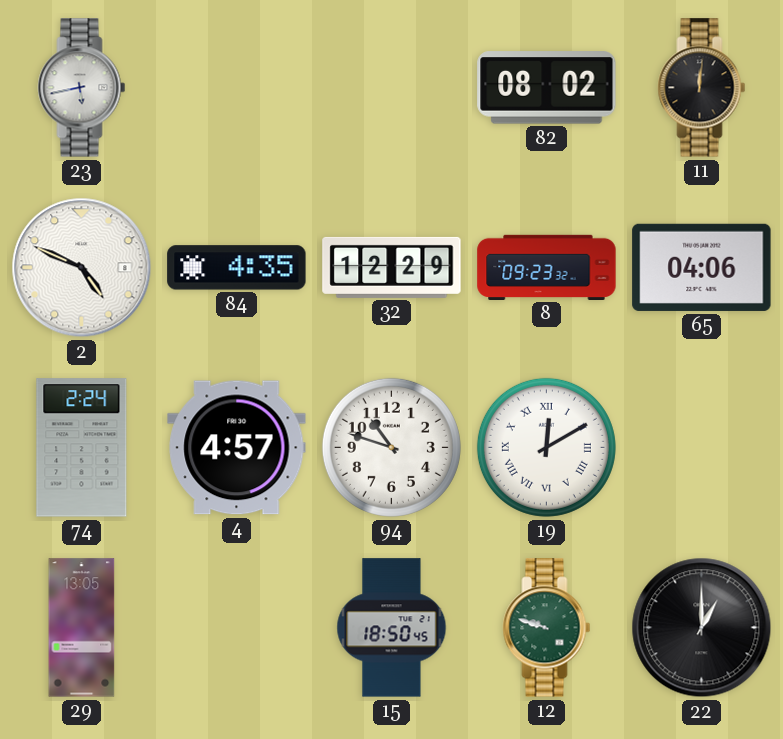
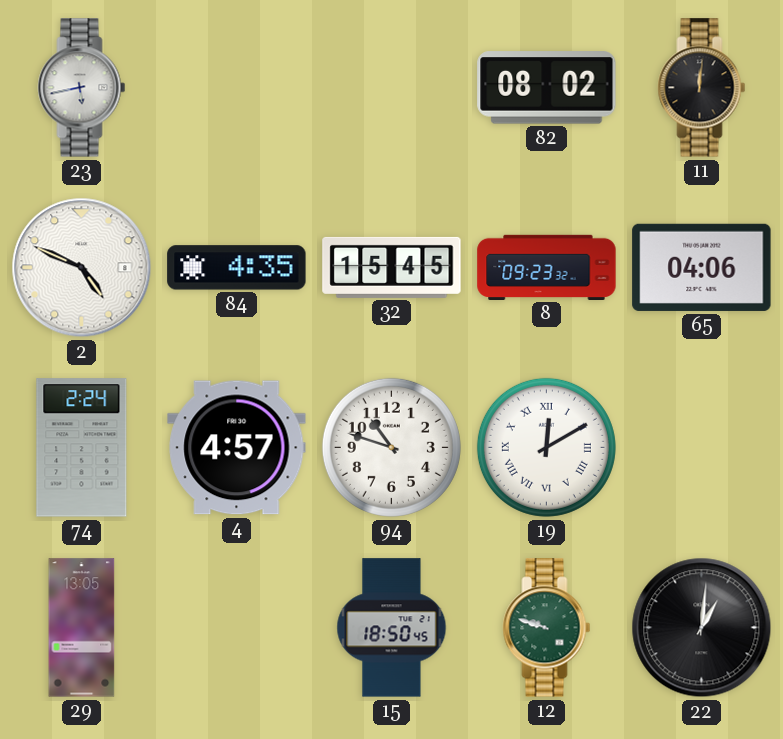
32: 12:29 -> 15:45 (392, 267)
22: 1:00 -> 1:01 (702, 628)
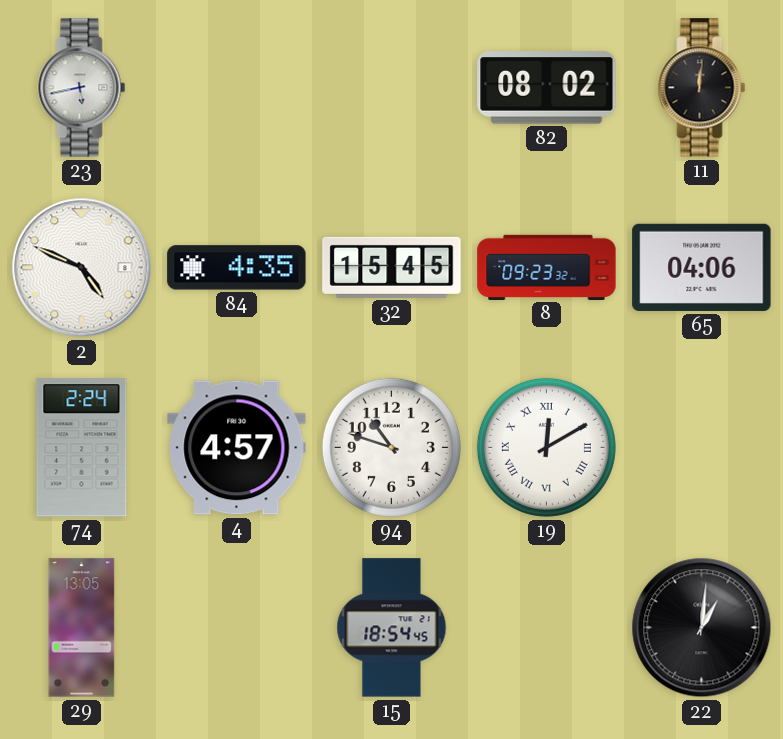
15: 18:50 -> 18:54 (392, 628)
12: 9:48 -> none (547, 628)
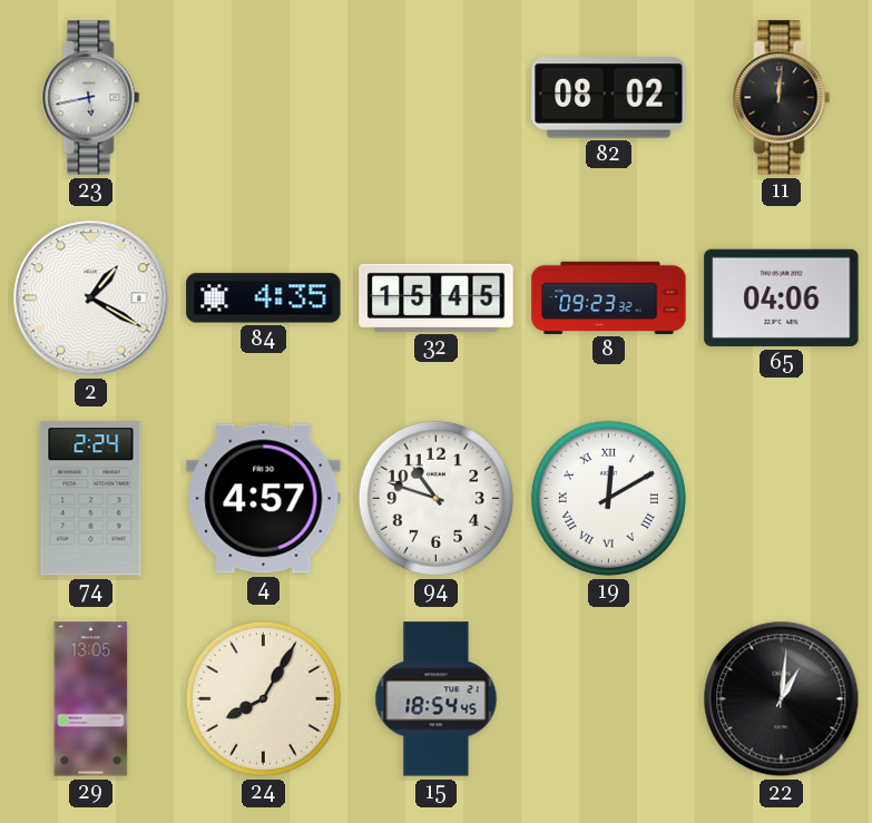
2: 4:49 -> 1:20 (91, 298)
24: none -> 8:05 (263, 698)
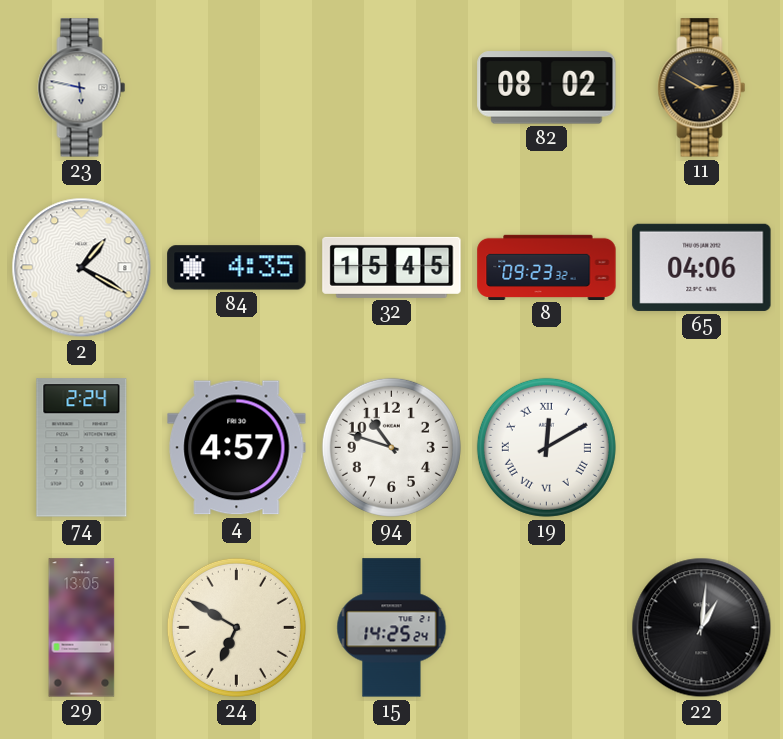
23: 5:43 -> 5:47 (82, 88)
11: 12:01 -> 2:50 (702, 88)
24: 8:05 -> 6:50 (236, 627)
15: 18:54 -> 14:25 (392, 628)
